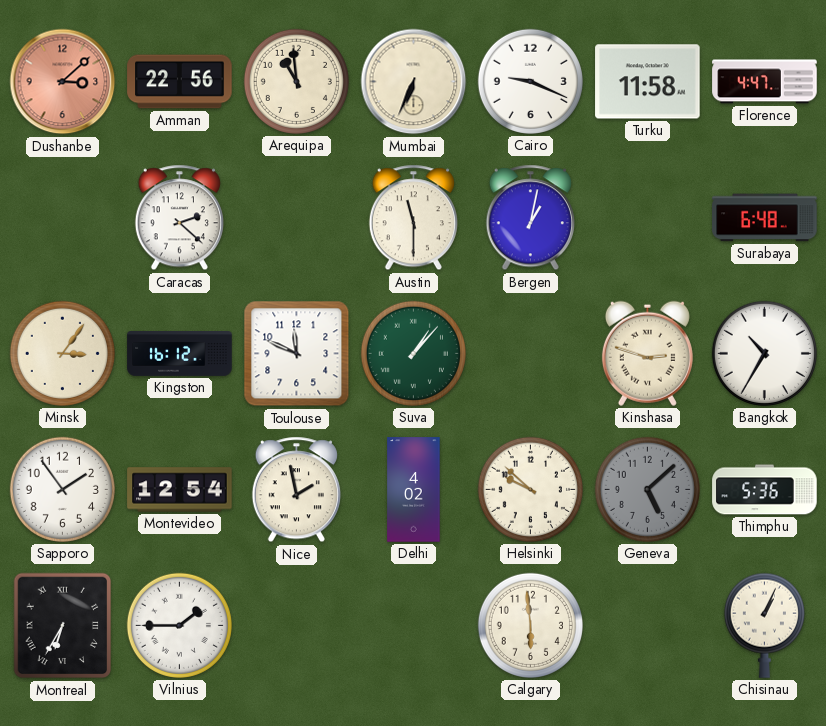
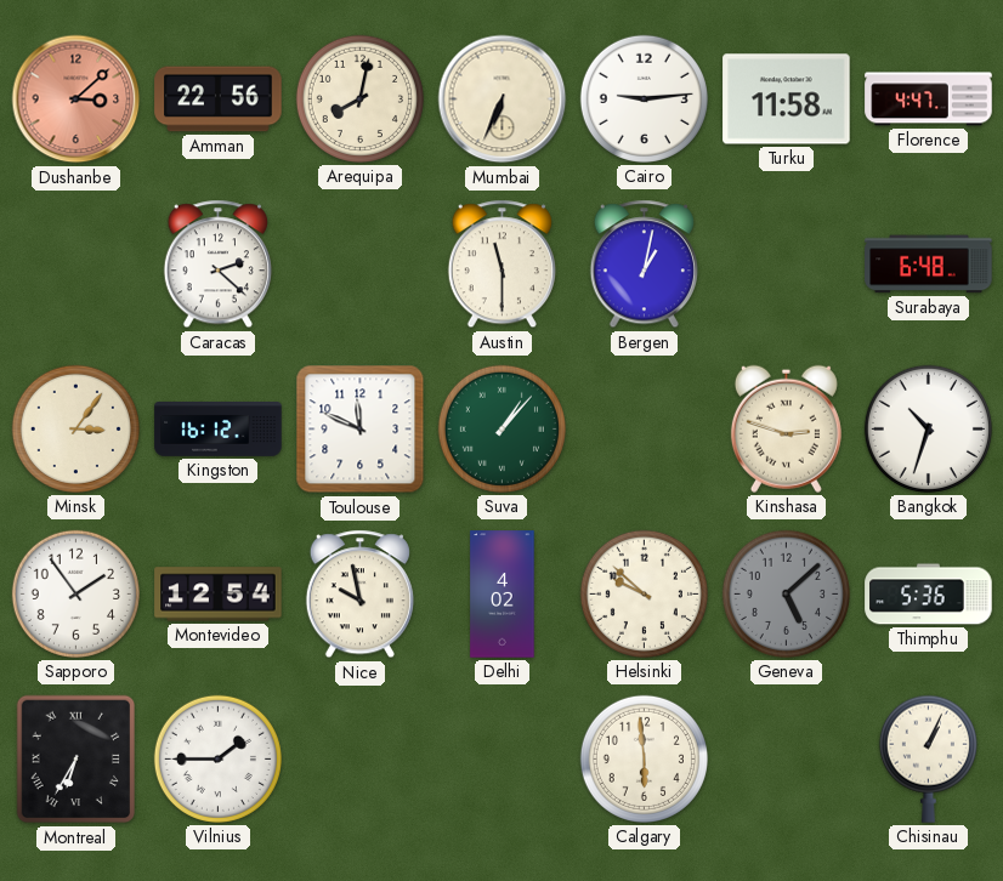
Arequipa: 10:59 -> 8:02 (359, 98)
Cairo: 9:19 -> 9:14 (644, 98)
Bangkok: 10:35 -> 10:33 (928, 428)
Nice: 1:58 -> 9:58 (359, 595)
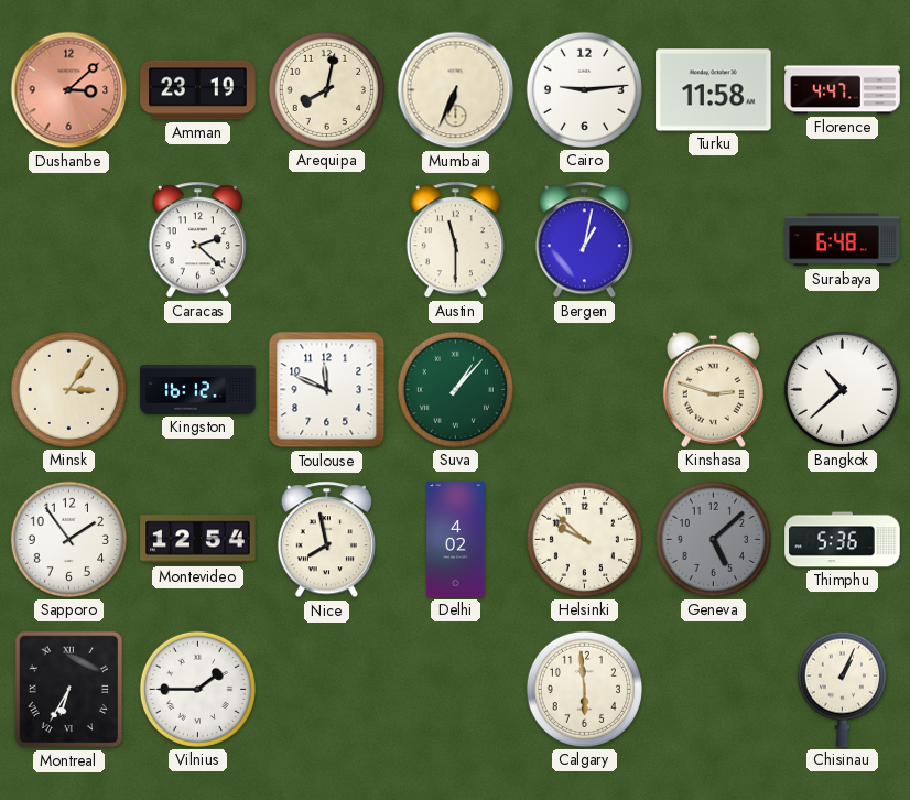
Amman: 22:56 -> 23:19 (198, 90)
Bangkok: 10:33 -> 10:38 (842, 389)
Nice: 9:58 -> 7:58 (326, 540)
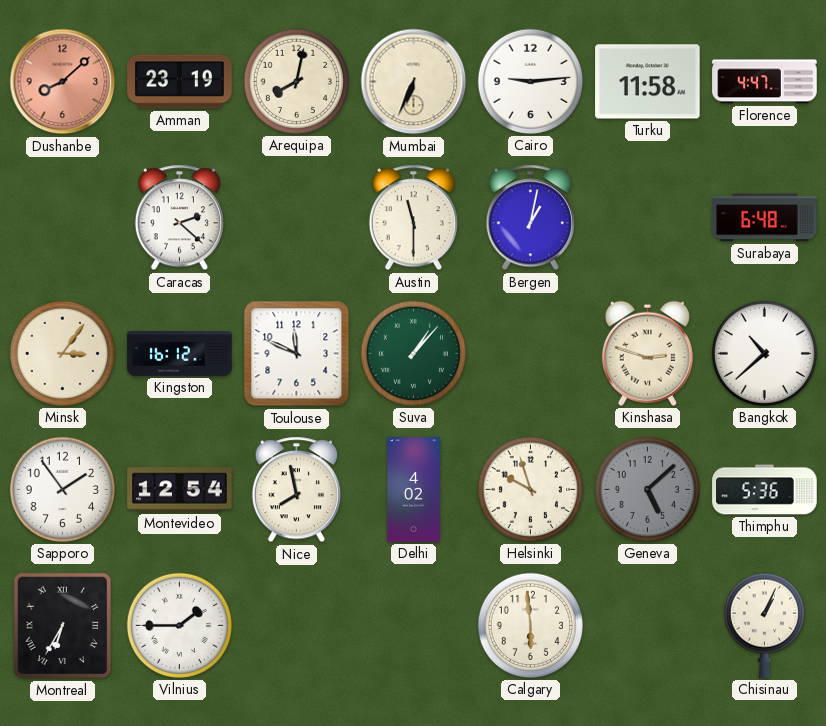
Dushanbe: 3:08 -> 8:08 (63, 82)
Helsinki: 9:52 -> 9:57 (530, 489)
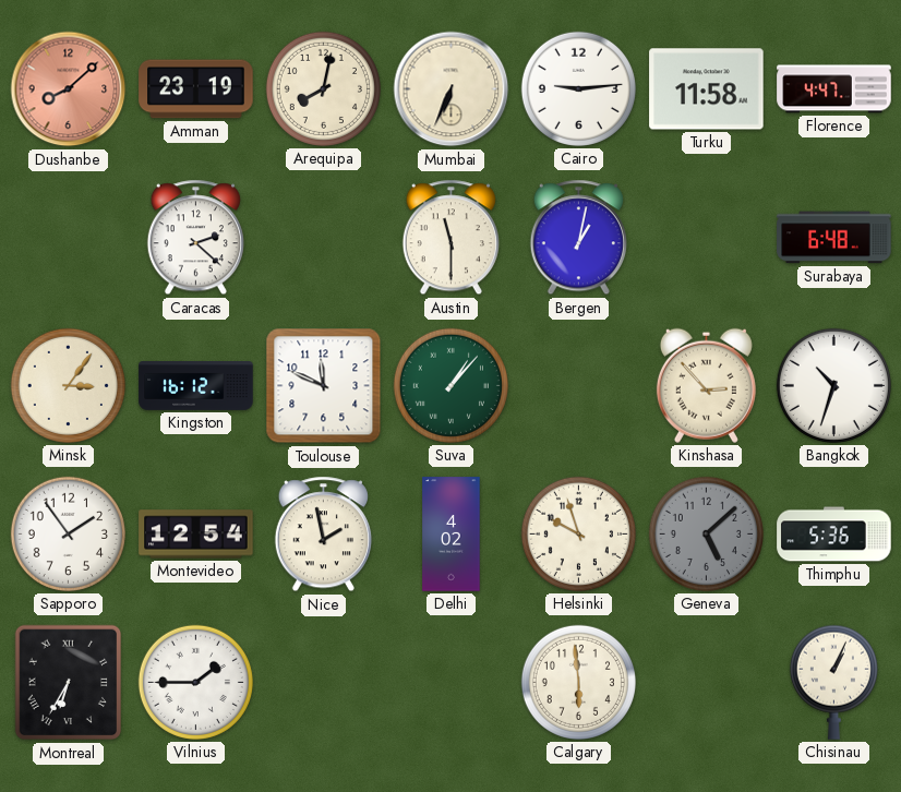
Kinshasa: 2:48 -> 2:53 (706, 385)
Bangkok: 10:38 -> 10:33 (833, 385)
Nice: 7:58 -> 1:58 (323, 535)
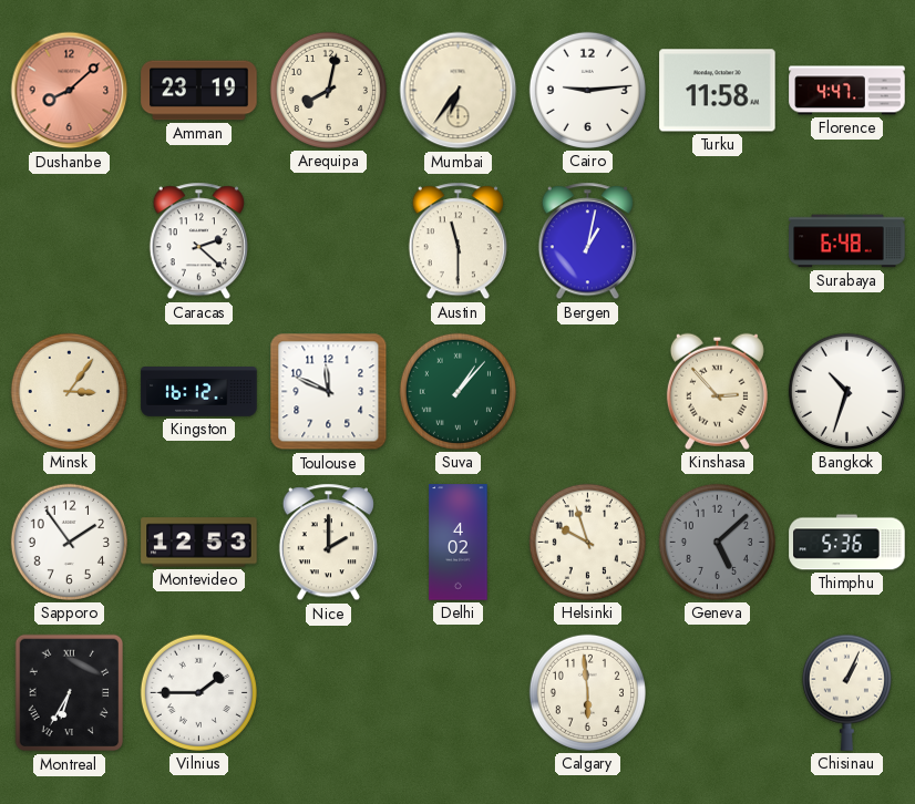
Mumbai: 6:34 -> 6:36 (459, 91)
Montevideo: 12:54 -> 12:53 (199, 543)
Nice: 1:58 -> 2:00 (328, 543)
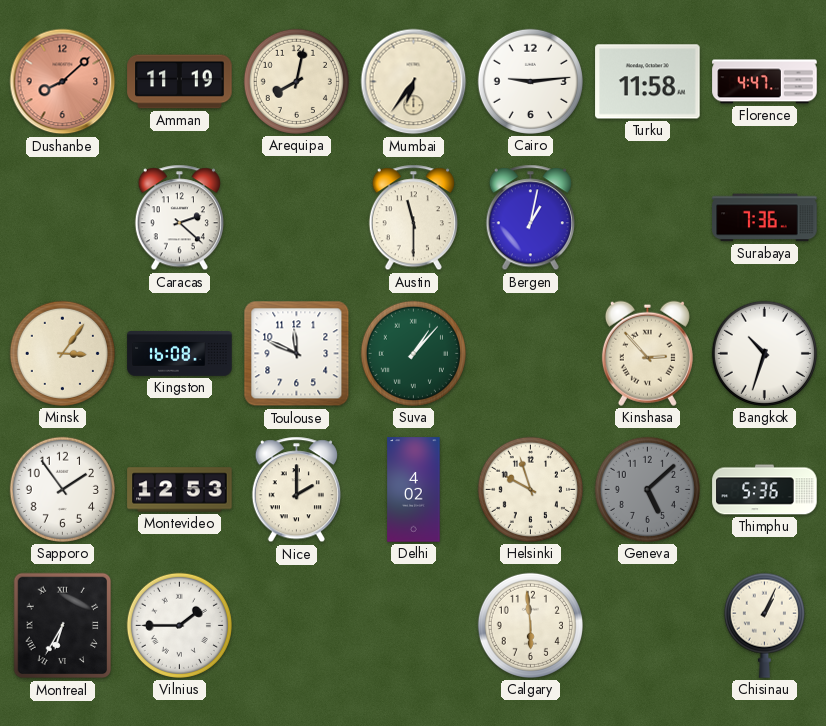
Amman: 23:19 -> 11:19 (180, 82)
Surabaya: 6:48 -> 7:36 (765, 218)
Kingston: 16:12 -> 16:08 (180, 354)
